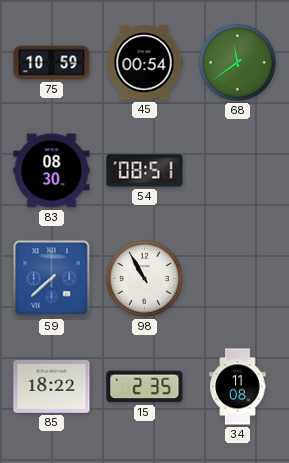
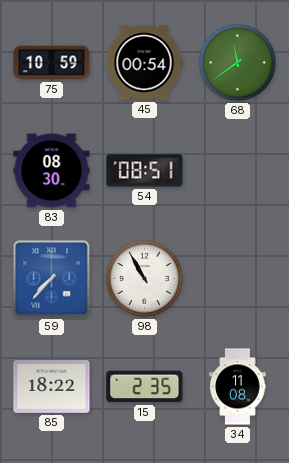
59: 7:38 -> 7:37 (52, 279)
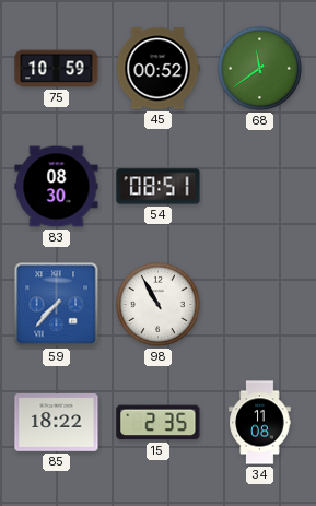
45: 00:54 -> 00:52 (157, 69)
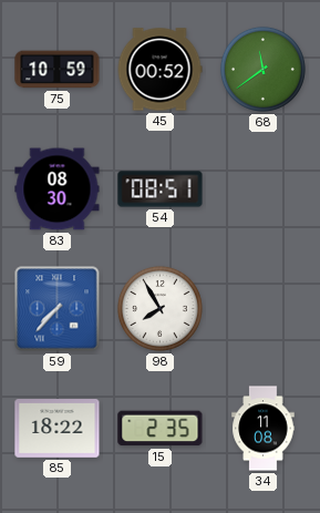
98: 10:55 -> 7:55 (159, 308)
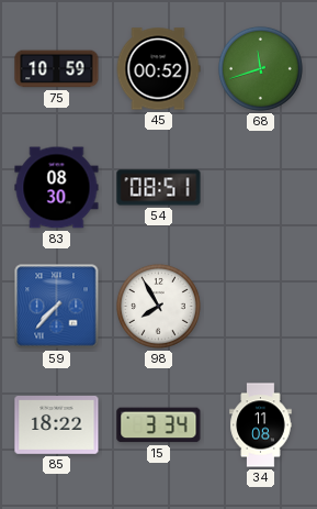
68: 11:39 -> 11:42 (260, 68)
15: 2:35 -> 3:34 (159, 425)
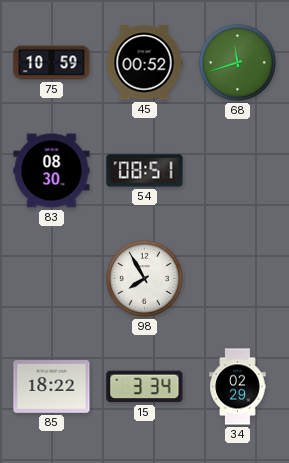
59: 7:37 -> none (57, 307)
34: 11:08 -> 02:29 (238, 387)
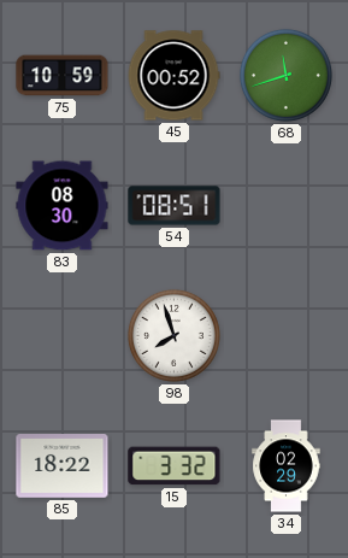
98: 7:55 -> 7:57 (173, 335)
15: 3:34 -> 3:32 (175, 466)
